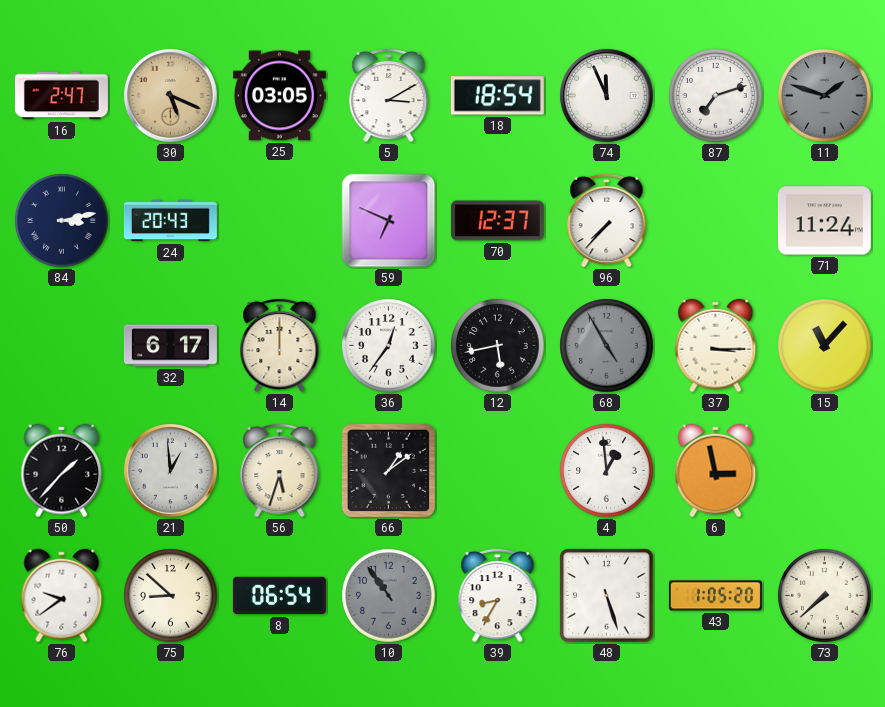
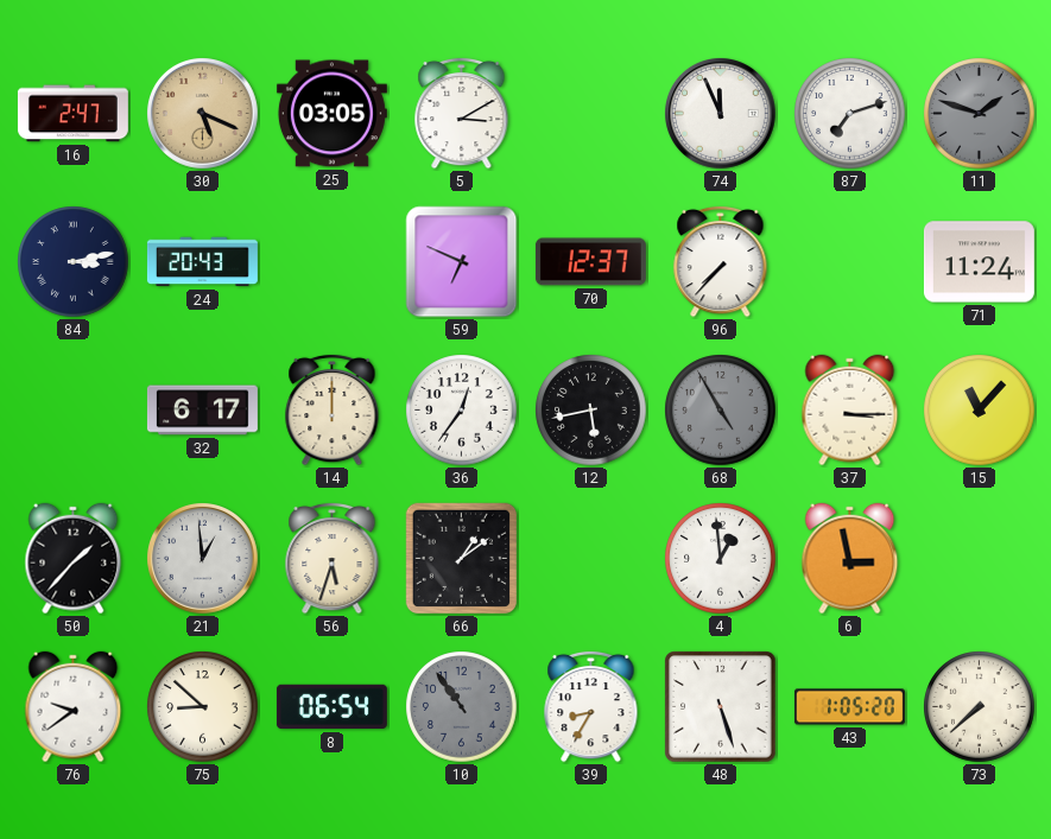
18: 18:54 -> none (497, 96)
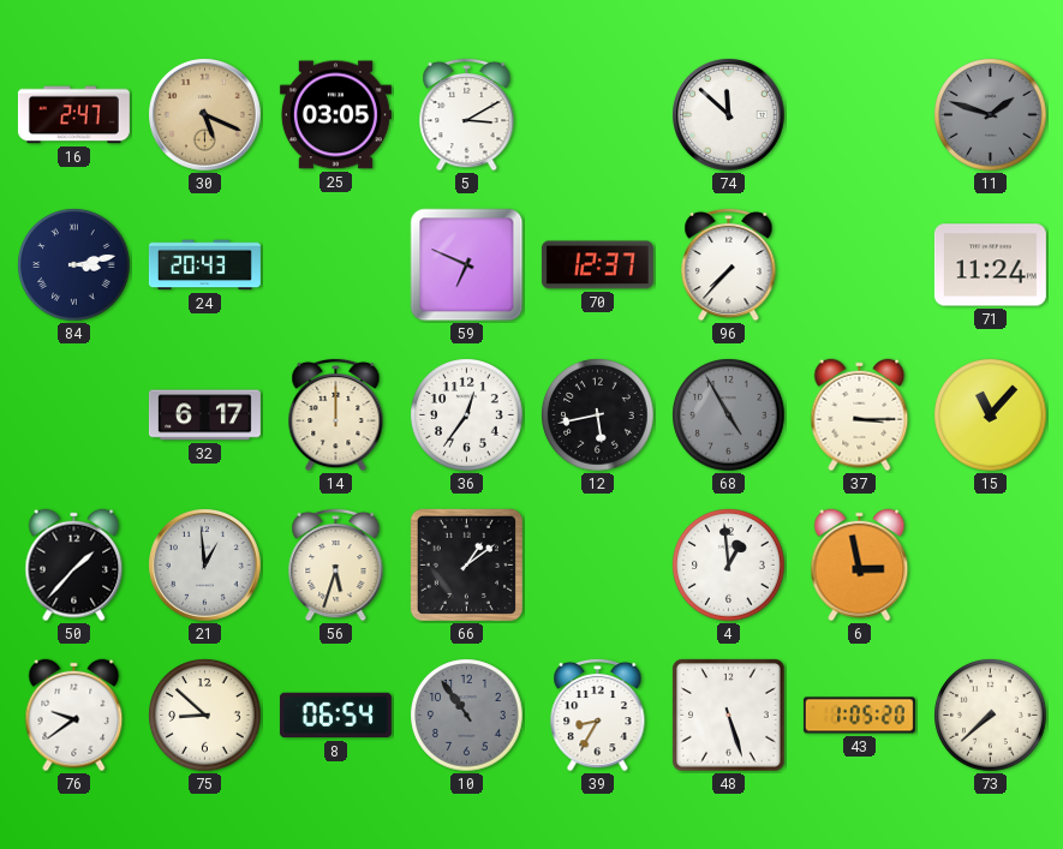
74: 11:56 -> 11:52 (729, 115)
87: 7:12 -> none (850, 114)
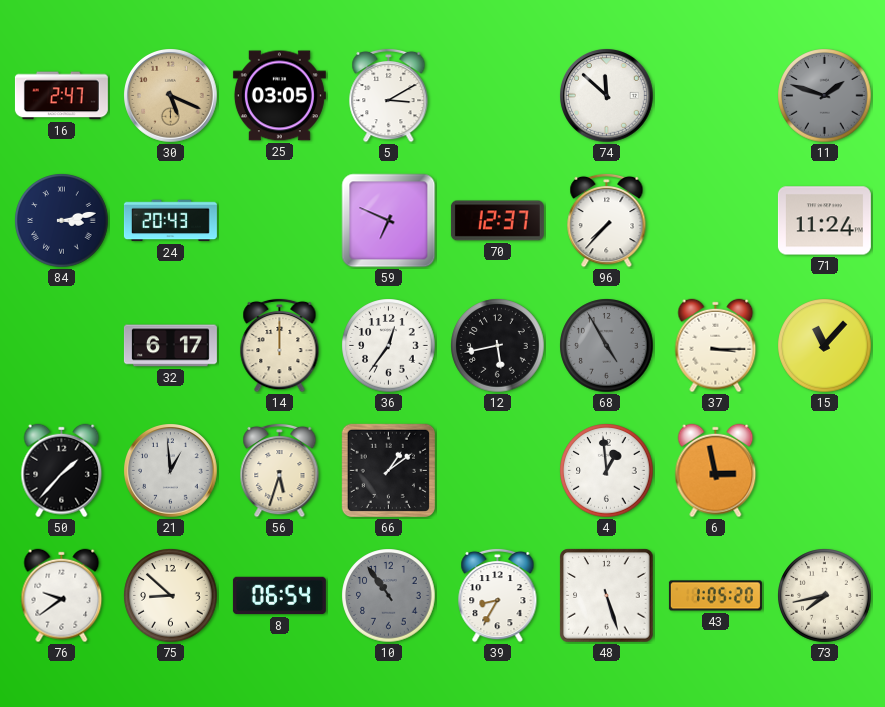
73: 7:38 -> 7:43 (825, 596)
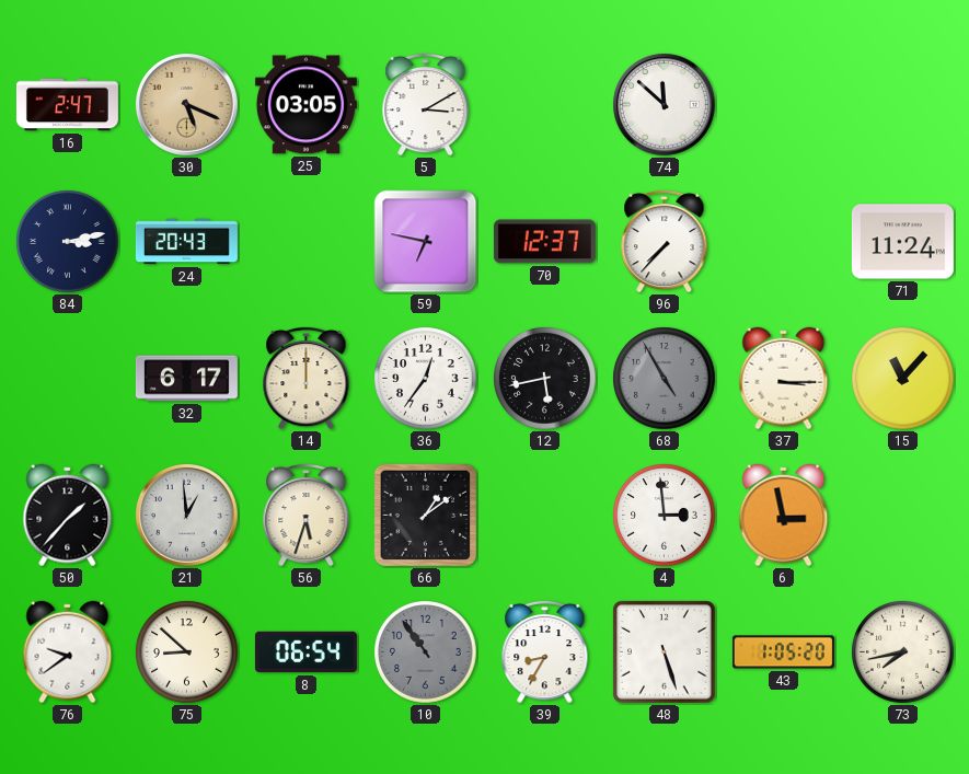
11: 1:48 -> none (825, 96)
59: 6:49 -> 6:47 (426, 242)
4: 12:59 -> 2:59 (665, 516)
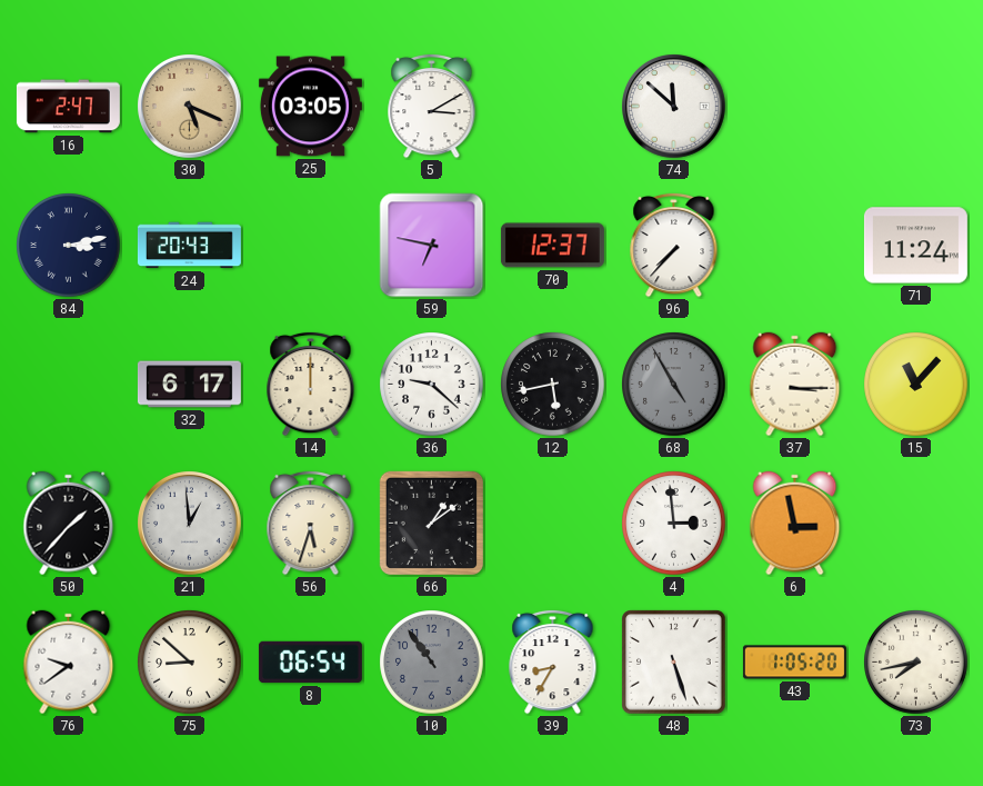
36: 12:36 -> 9:22 (432, 385)
